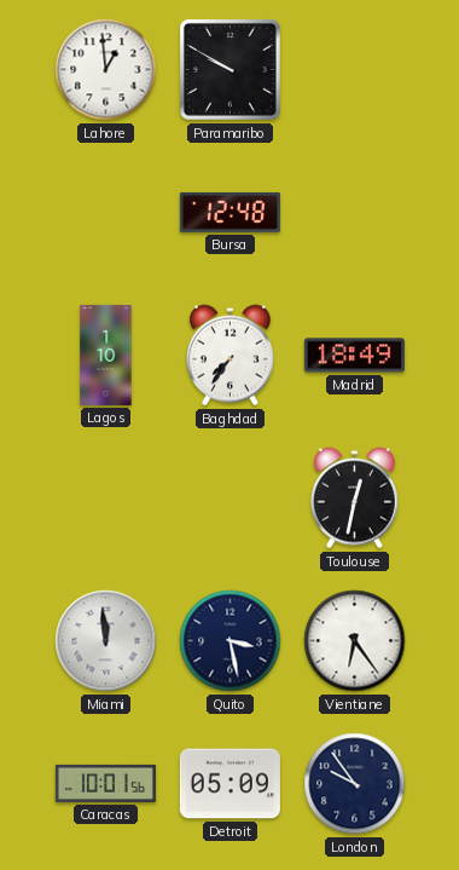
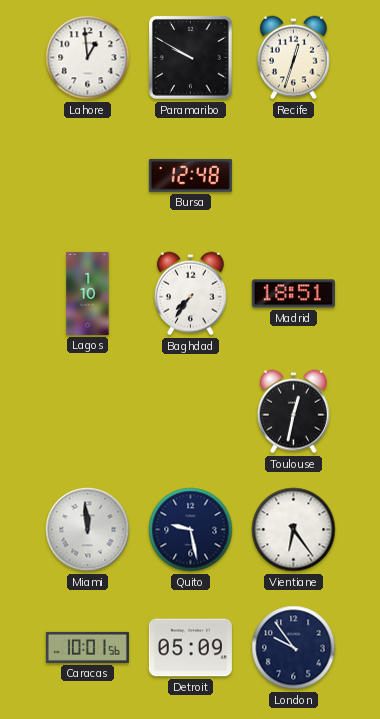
Recife: none -> 12:33 (293, 58)
Madrid: 18:49 -> 18:51 (293, 294)
Quito: 3:28 -> 9:28 (191, 530)
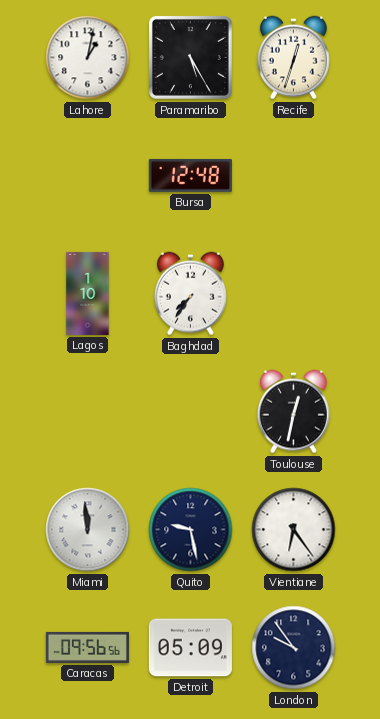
Lahore: 12:59 -> 1:02 (88, 58)
Paramaribo: 9:50 -> 5:25 (191, 58)
Madrid: 18:51 -> none (293, 294)
Caracas: 10:01 -> 09:56 (87, 647)
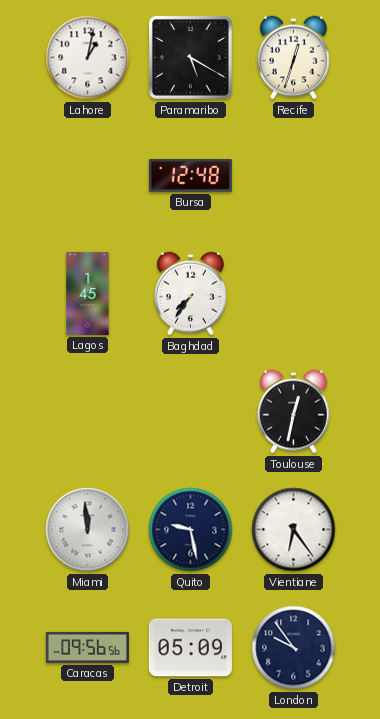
Paramaribo: 5:25 -> 5:20 (191, 58)
Lagos: 1:10 -> 1:45 (88, 293)
